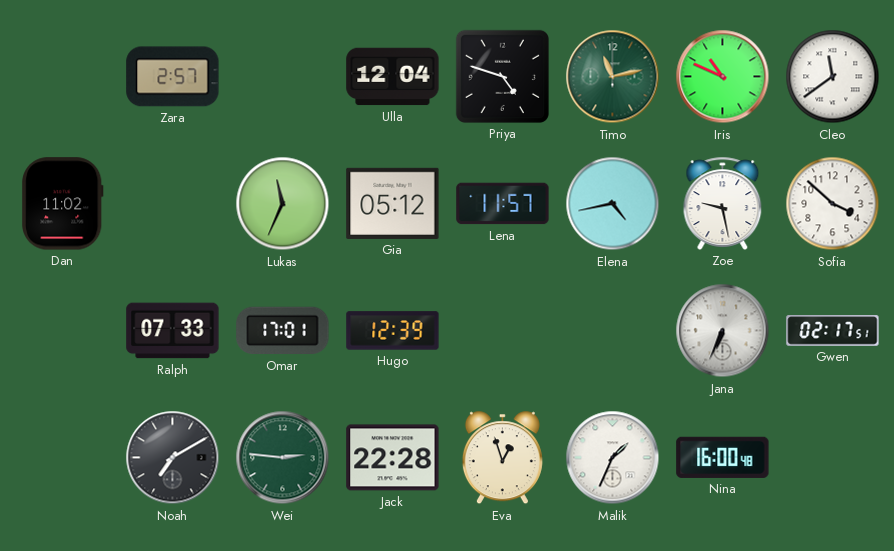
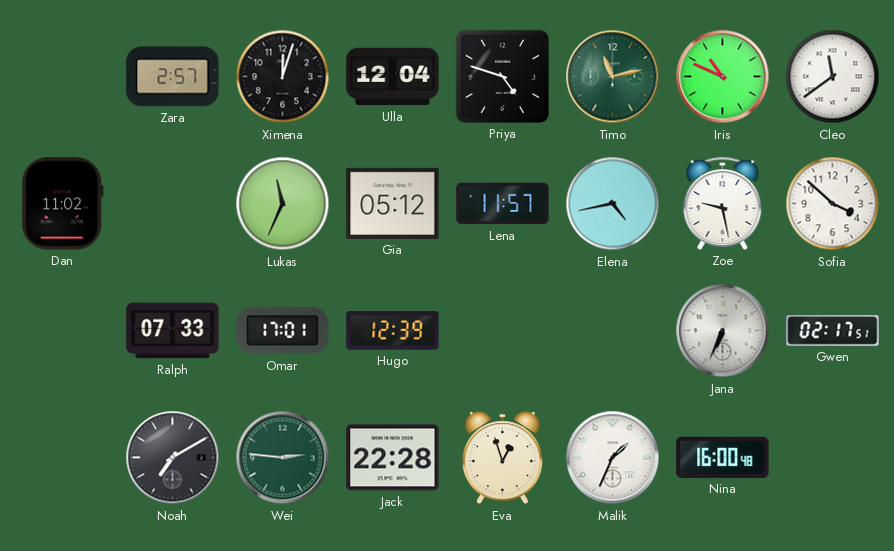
Ximena: none -> 12:03 (283, 77)
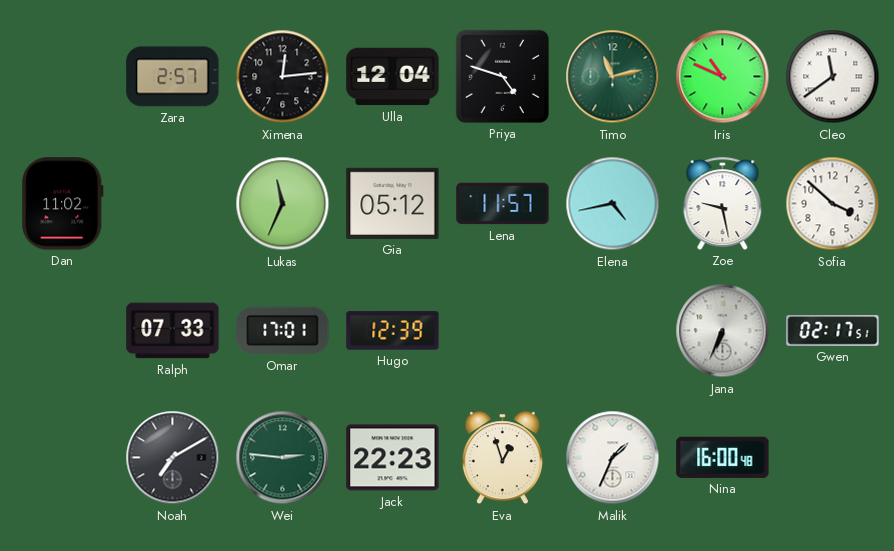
Ximena: 12:03 -> 12:14 (283, 77)
Jack: 22:28 -> 22:23 (393, 458)
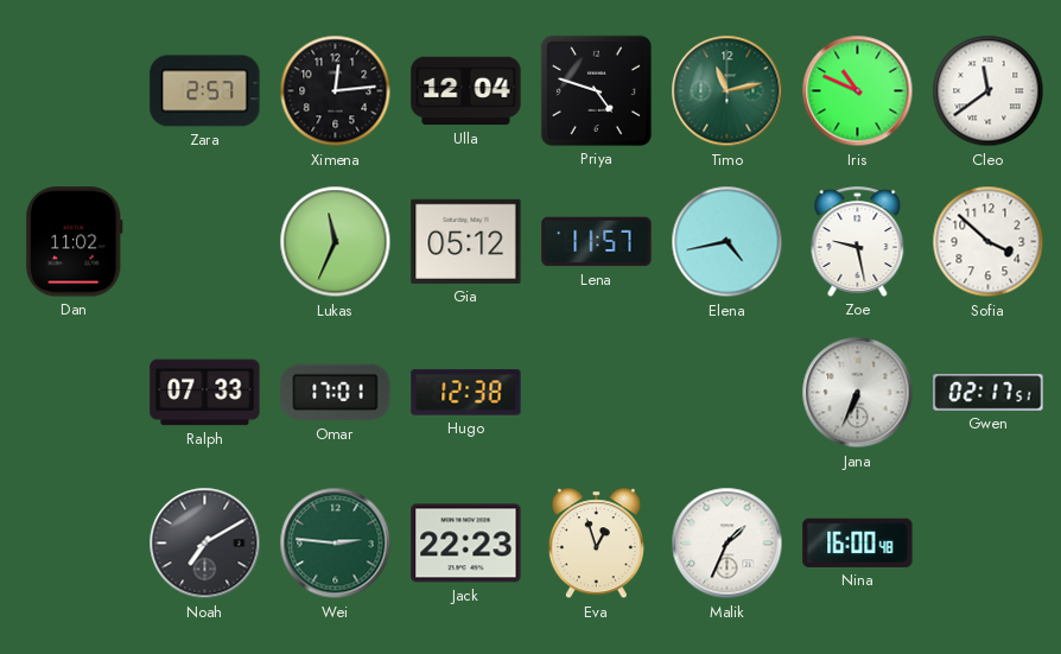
Hugo: 12:39 -> 12:38 (466, 393)
